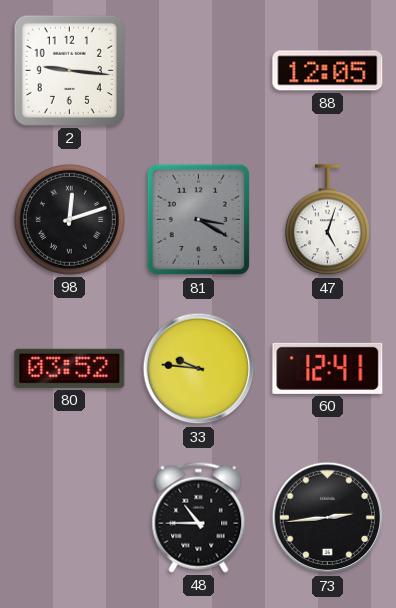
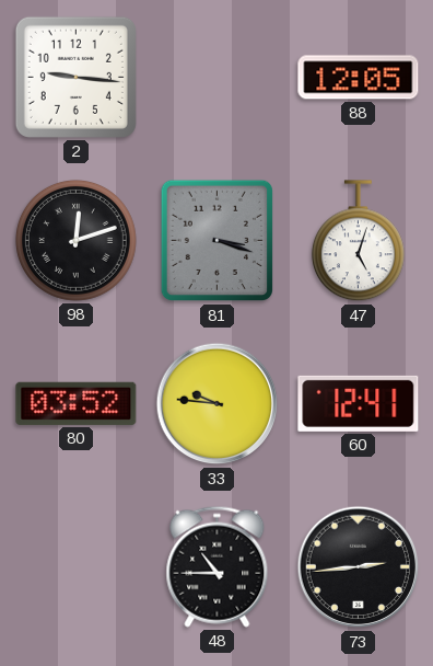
81: 3:20 -> 3:18 (216, 241)
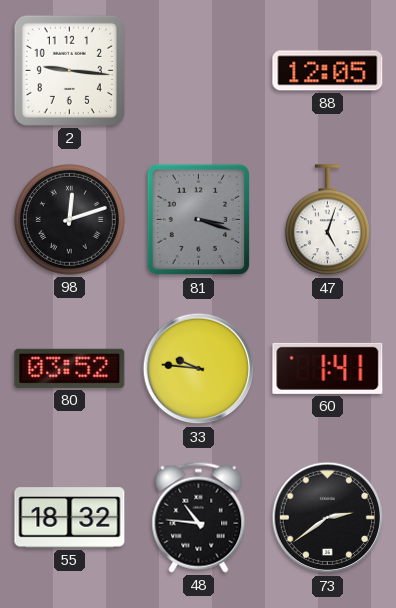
60: 12:41 -> 1:41 (328, 368)
55: none -> 18:32 (70, 518)
48: 10:45 -> 10:46 (199, 517)
73: 2:44 -> 2:39 (328, 518)
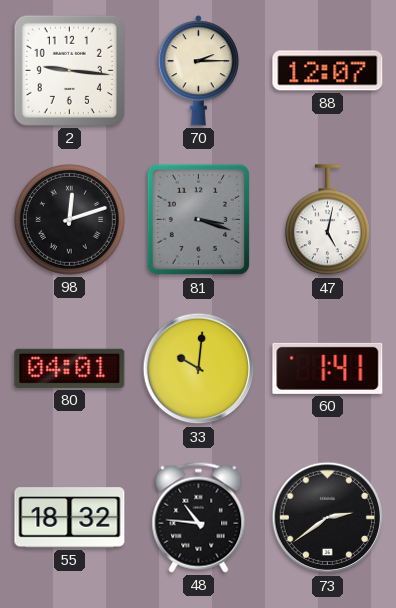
70: none -> 2:15 (198, 71)
88: 12:05 -> 12:07 (328, 71)
47: 5:03 -> 5:02 (327, 220)
80: 03:52 -> 04:01 (70, 368)
33: 9:46 -> 10:01 (199, 369)
